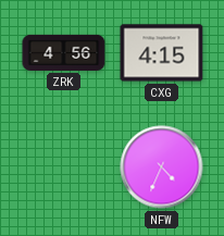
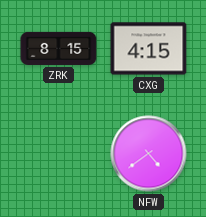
ZRK: 4:56 -> 8:15 (59, 48)
NFW: 4:34 -> 4:39 (149, 154)
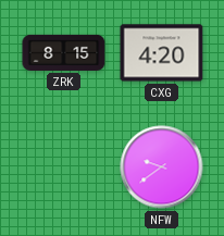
CXG: 4:15 -> 4:20 (162, 53)
NFW: 4:39 -> 9:39 (162, 167)
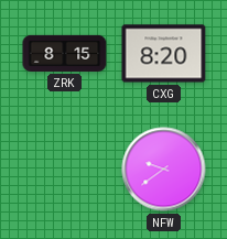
CXG: 4:20 -> 8:20 (164, 54)
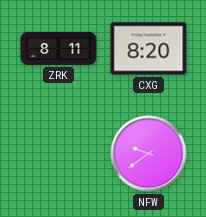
ZRK: 8:15 -> 8:11 (59, 48)
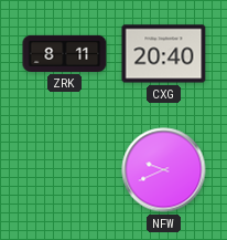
CXG: 8:20 -> 20:40 (164, 54)
NFW: 9:39 -> 9:41 (164, 170)
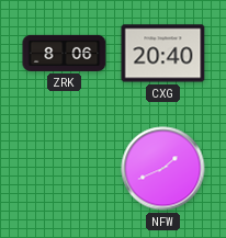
ZRK: 8:11 -> 8:06 (65, 53)
NFW: 9:41 -> 1:41 (163, 169)
